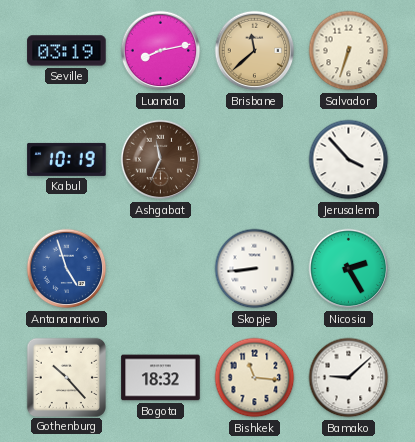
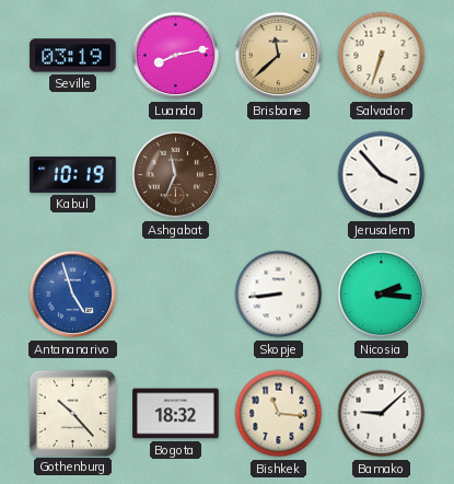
Nicosia: 2:25 -> 2:16 (382, 295)
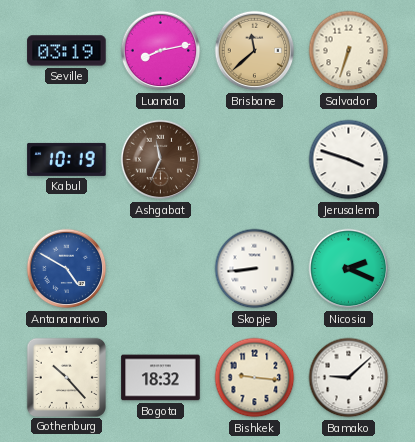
Jerusalem: 3:53 -> 3:48 (349, 160)
Antananarivo: 4:57 -> 4:50 (67, 269)
Nicosia: 2:16 -> 2:19 (349, 269)
Bishkek: 11:16 -> 9:16 (255, 378)
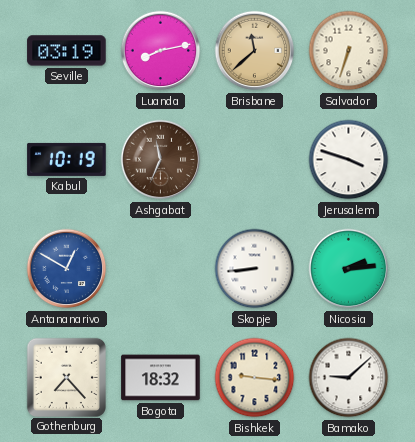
Antananarivo: 4:50 -> 12:50 (67, 269)
Nicosia: 2:19 -> 2:14 (349, 269)
Gothenburg: 10:23 -> 7:23 (66, 377)
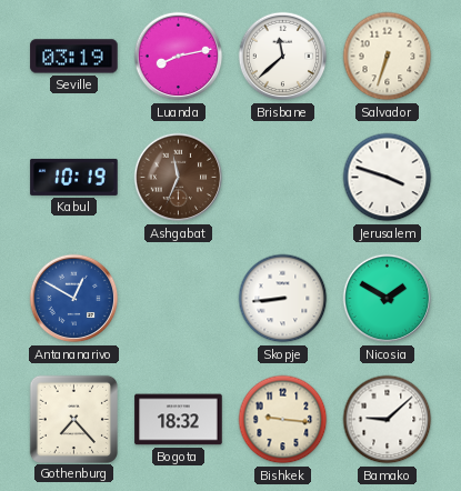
Brisbane dial: champagne -> white (283, 57)
Nicosia: 2:14 -> 1:50 (388, 299)
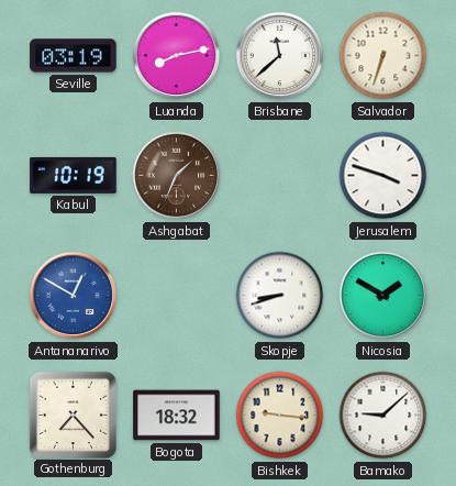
Ashgabat: 11:34 -> 1:34 (177, 176)
Skopje: 8:44 -> 8:42 (280, 296)
